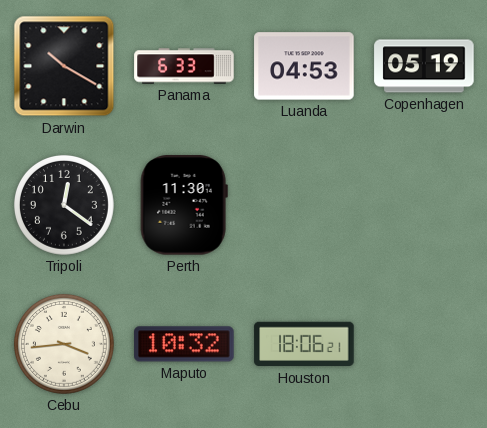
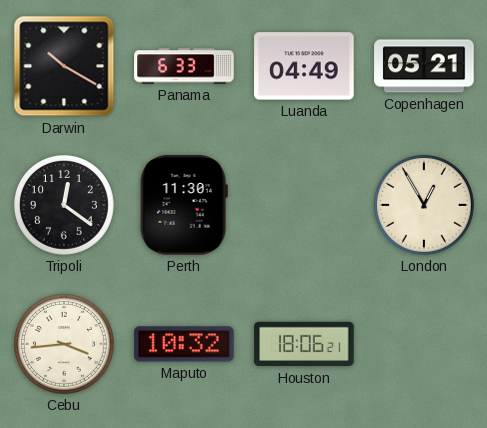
Luanda: 04:53 -> 04:49 (304, 66)
Copenhagen: 05:19 -> 05:21 (424, 66)
London: none -> 12:55 (424, 205)
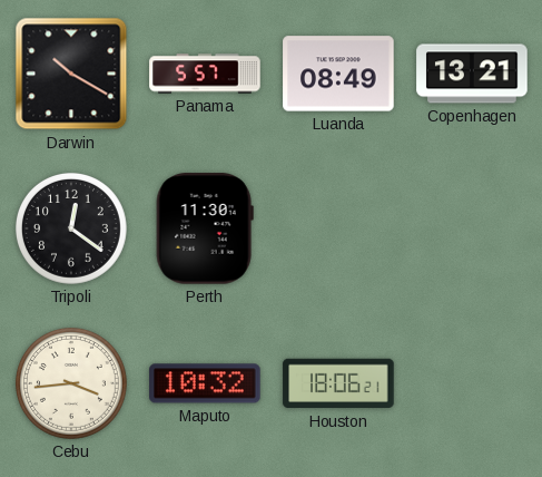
Panama: 6:33 -> 5:57 (205, 74)
Luanda: 04:49 -> 08:49 (338, 74)
Copenhagen: 05:21 -> 13:21 (472, 74)
London: 12:55 -> none (424, 205)
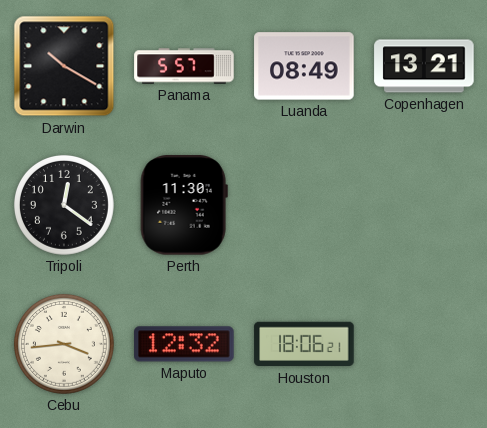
Maputo: 10:32 -> 12:32 (184, 344)
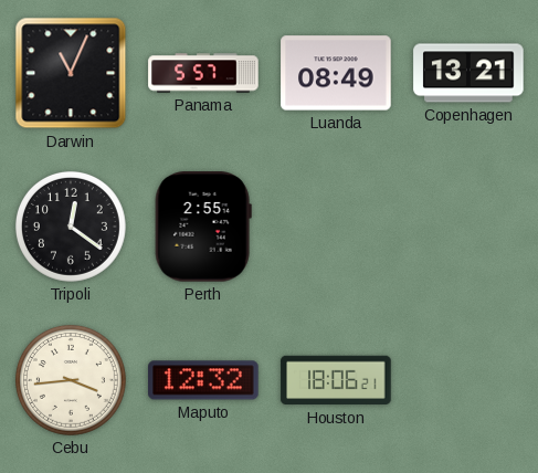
Darwin: 10:20 -> 11:04 (71, 73)
Perth: 11:30 -> 2:55 (203, 227)
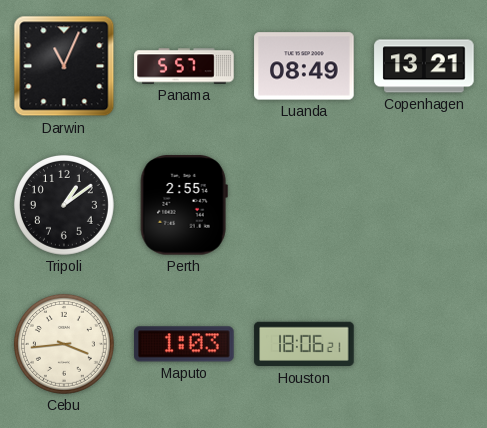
Tripoli: 12:21 -> 1:09 (64, 205)
Maputo: 12:32 -> 1:03 (184, 344)
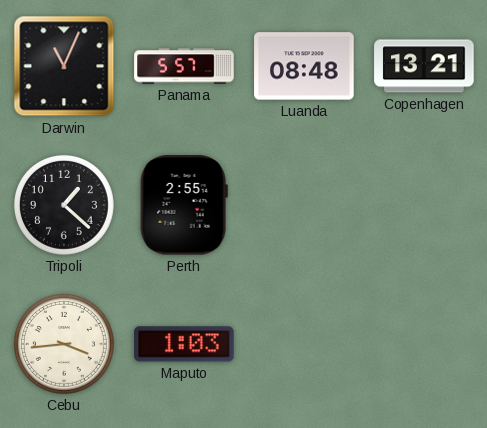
Luanda: 08:49 -> 08:48 (304, 66)
Tripoli: 1:09 -> 1:22 (64, 205)
Houston: 18:06 -> none (304, 344)
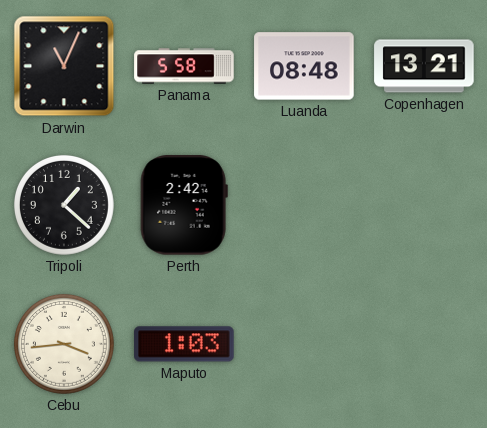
Panama: 5:57 -> 5:58 (184, 66)
Perth: 2:55 -> 2:42 (184, 205)
